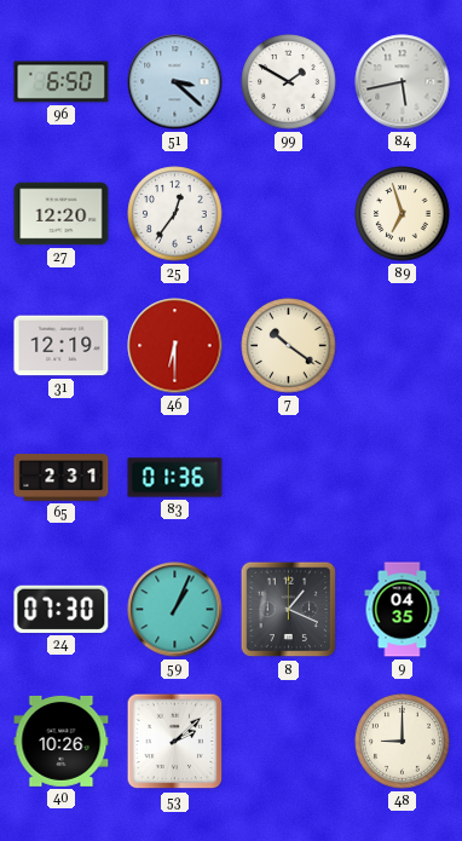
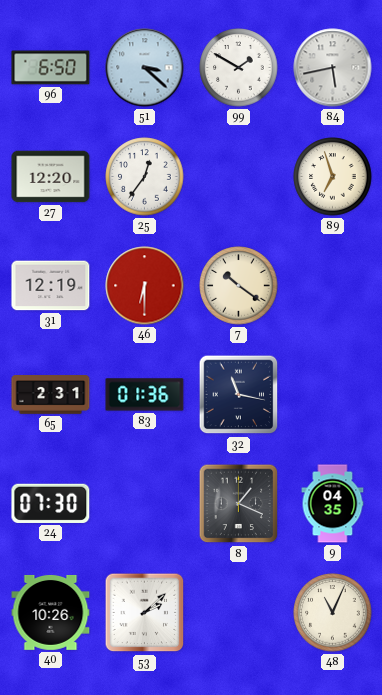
32: none -> 11:17 (239, 395)
59: 1:04 -> none (175, 610)
48: 9:00 -> 11:04 (333, 613)
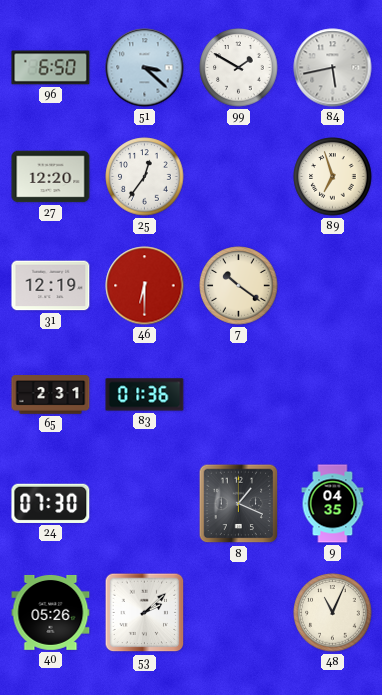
32: 11:17 -> none (239, 395)
40: 10:26 -> 05:26 (51, 612)
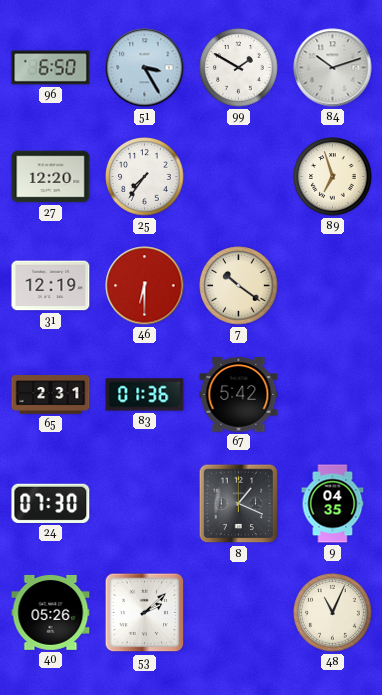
51: 3:22 -> 3:25 (145, 68)
84: 5:43 -> 10:12 (333, 68)
25: 12:36 -> 7:36 (145, 177)
67: none -> 5:42 (239, 395)
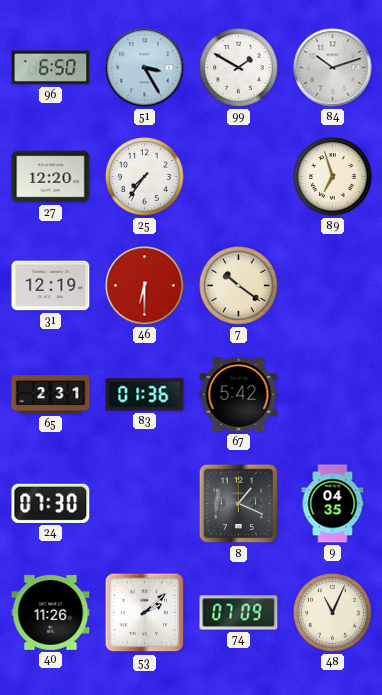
40: 05:26 -> 11:26 (51, 612)
74: none -> 07:09 (239, 613)
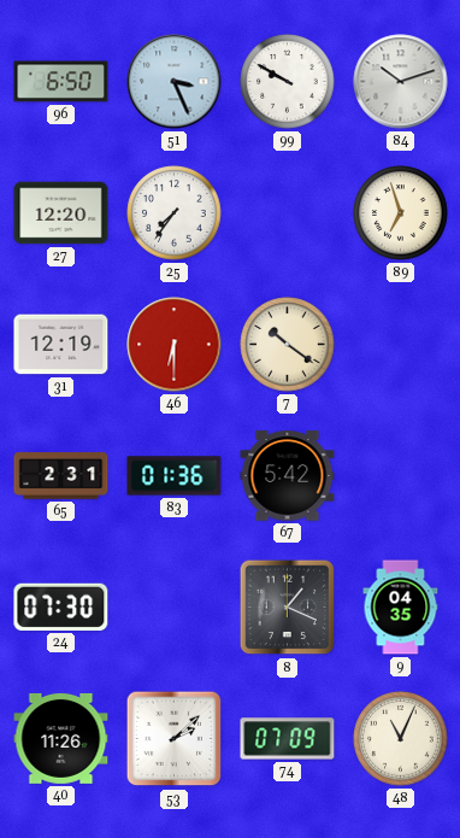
51: 3:25 -> 3:26 (175, 82)
99: 1:50 -> 9:50 (288, 82)
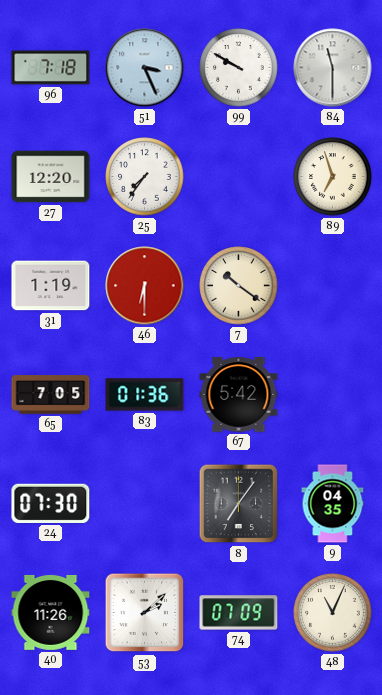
96: 6:50 -> 7:18 (51, 68)
84: 10:12 -> 11:30 (333, 68)
31: 12:19 -> 1:19 (51, 286)
65: 2:31 -> 7:05 (51, 395)
8: 1:19 -> 7:06 (239, 504)
